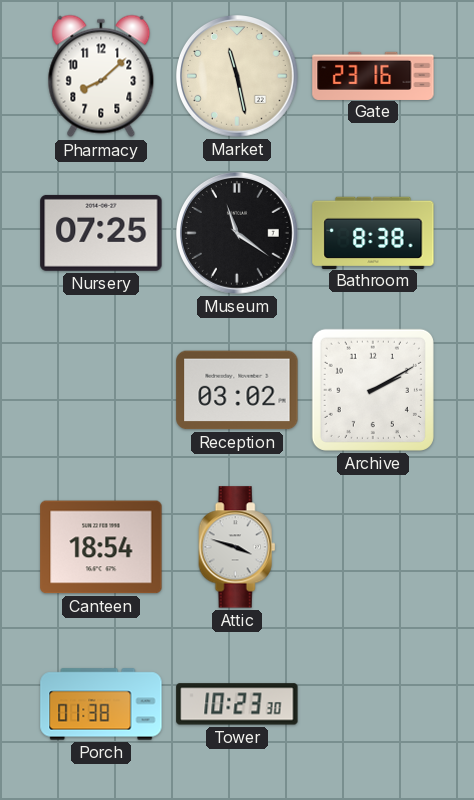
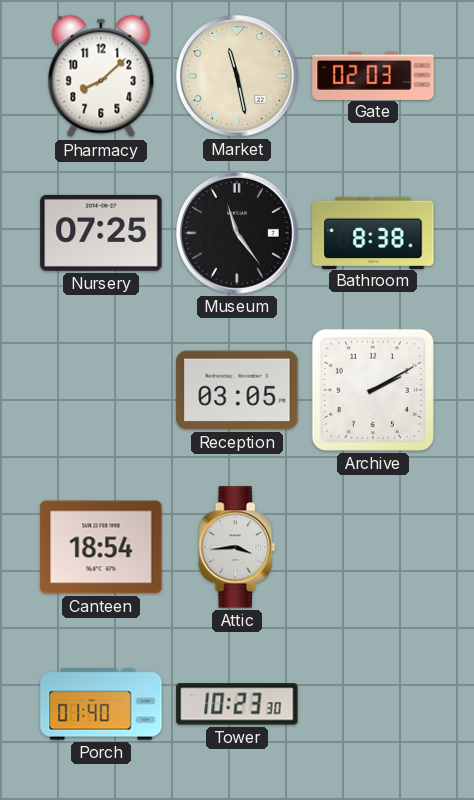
Gate: 23:16 -> 02:03 (373, 75)
Museum: 11:21 -> 11:24 (238, 234)
Reception: 03:02 -> 03:05 (237, 390)
Attic: 3:48 -> 3:44 (237, 547)
Porch: 01:38 -> 01:40 (101, 704)
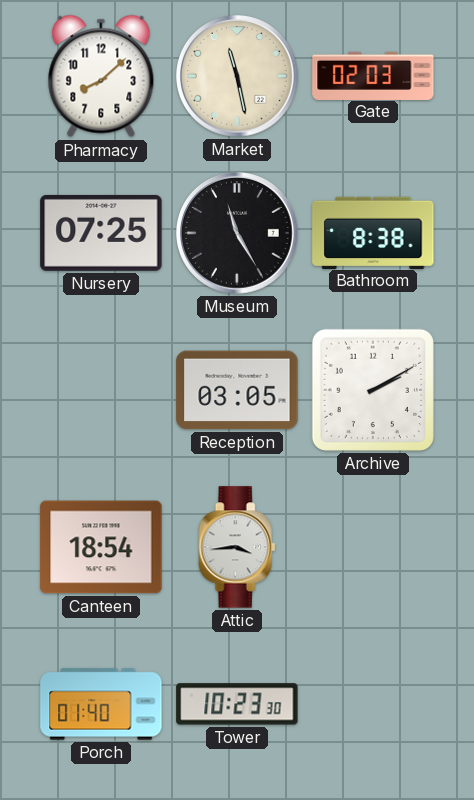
Museum: 11:24 -> 11:25 (238, 234)
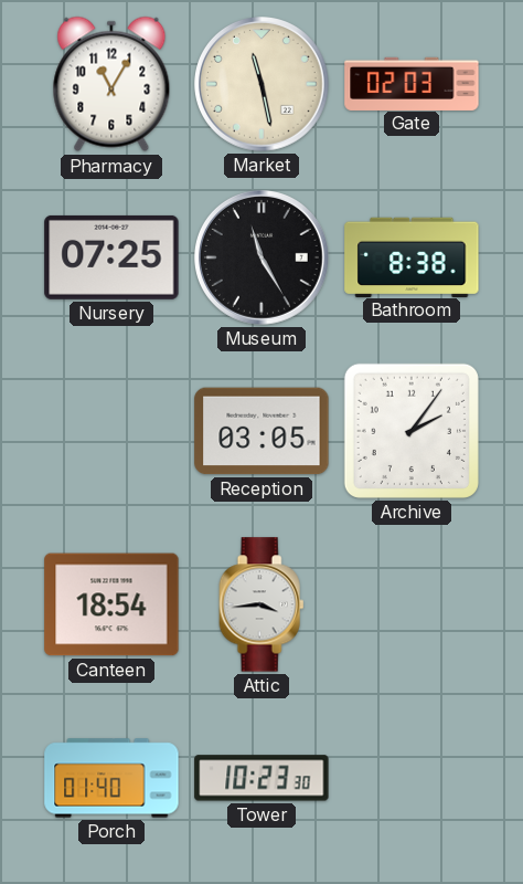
Pharmacy: 8:08 -> 11:05 (111, 84)
Archive: 2:10 -> 2:06 (412, 431)
